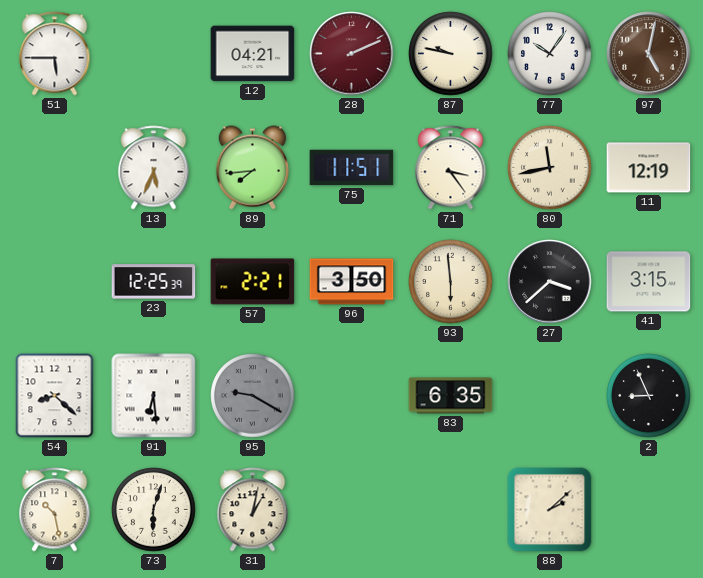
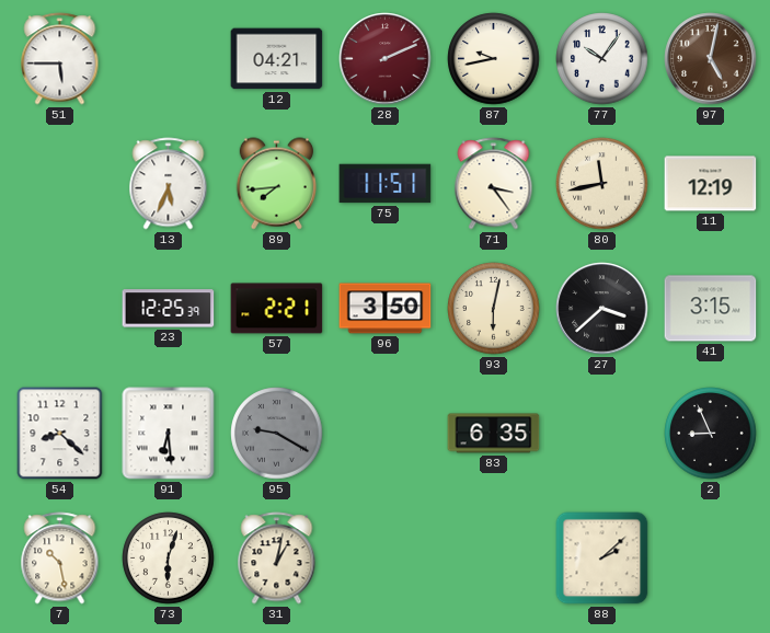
87: 9:47 -> 9:43 (494, 59)
93: 5:59 -> 6:02 (494, 309)
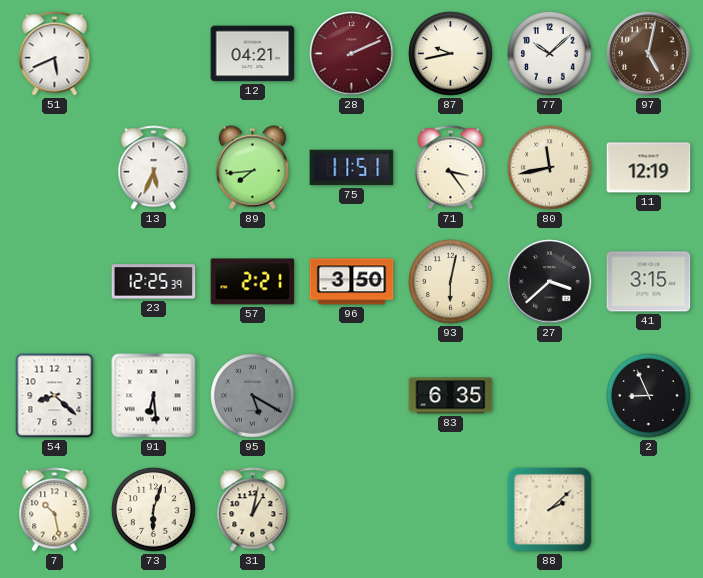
51: 5:45 -> 5:41 (55, 54)
77: 10:06 -> 10:08 (550, 54)
95: 9:20 -> 5:20 (253, 396)
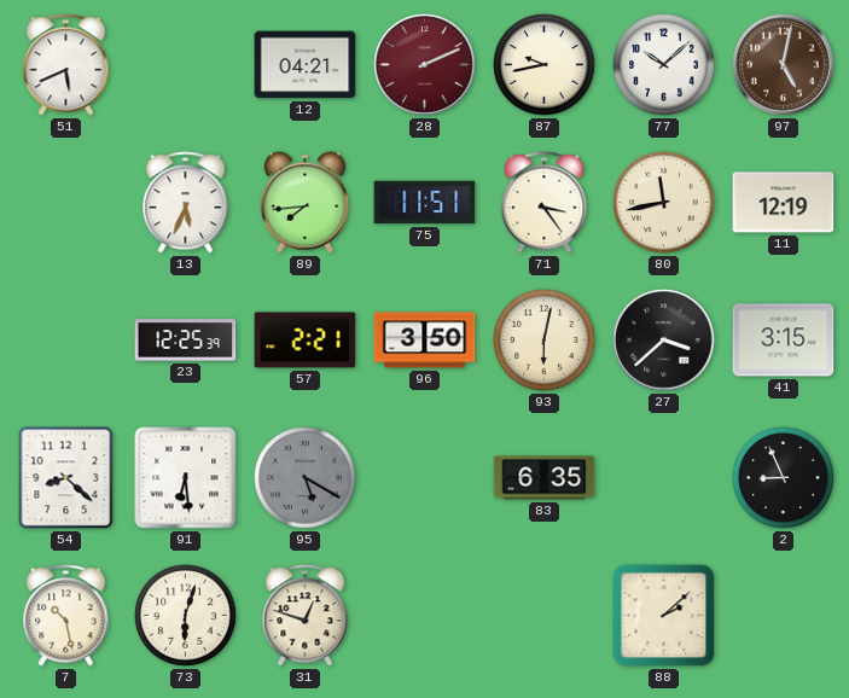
31: 1:02 -> 12:48 (306, 616)
